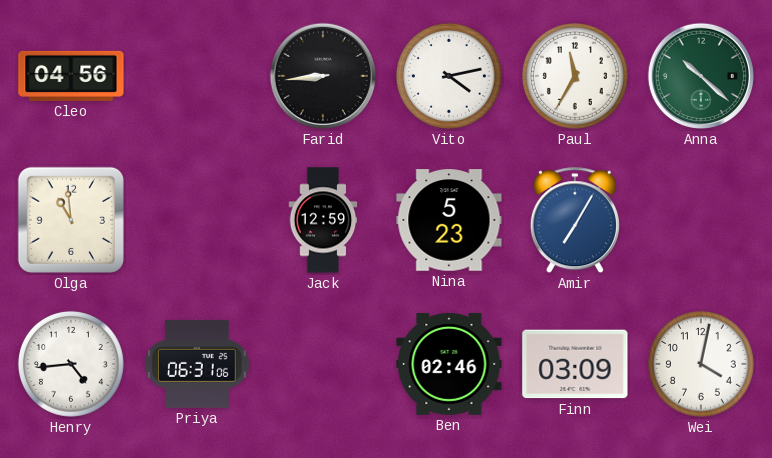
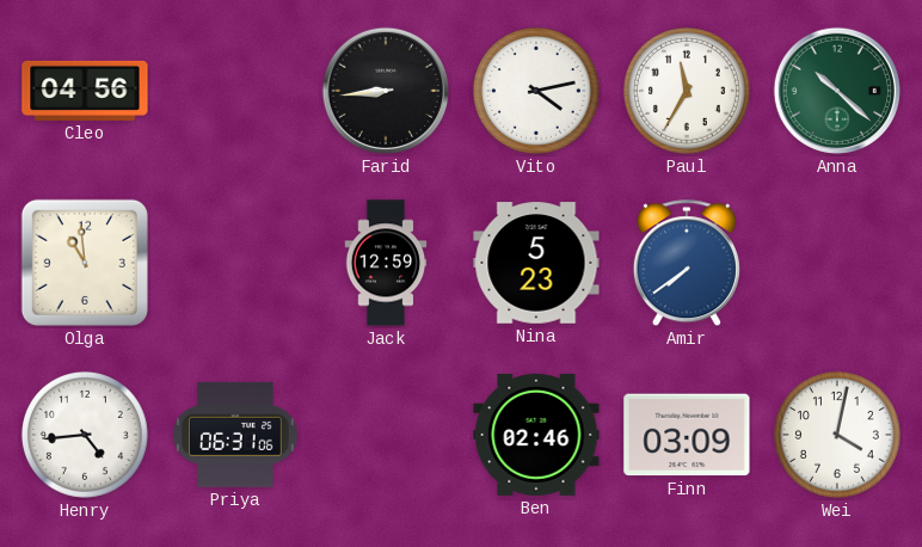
Amir: 7:05 -> 7:39 (687, 264)
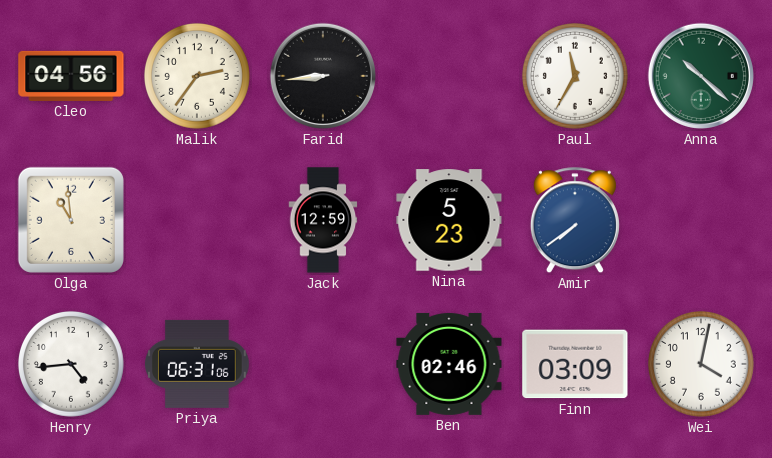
Malik: none -> 2:36 (197, 76)
Vito: 4:13 -> none (536, 91)
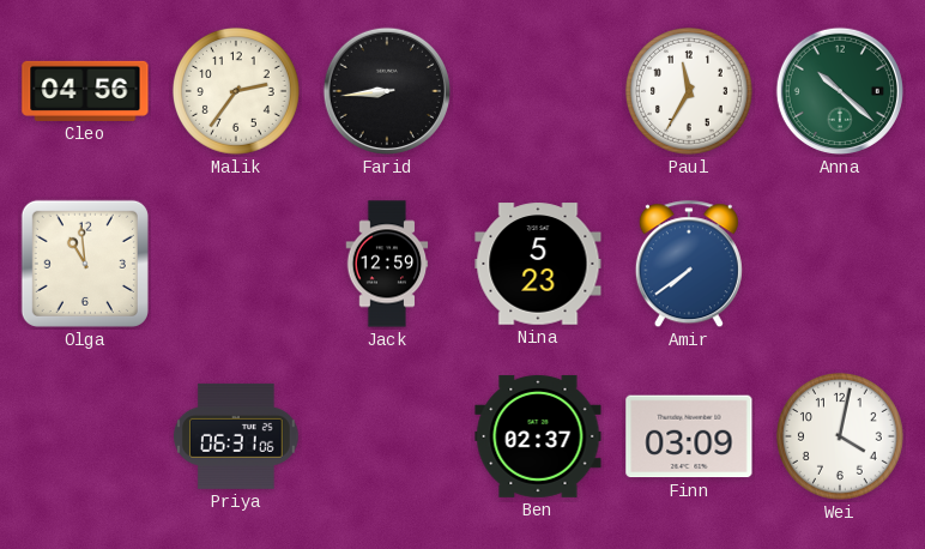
Henry: 4:44 -> none (71, 364)
Ben: 02:46 -> 02:37 (538, 436)
